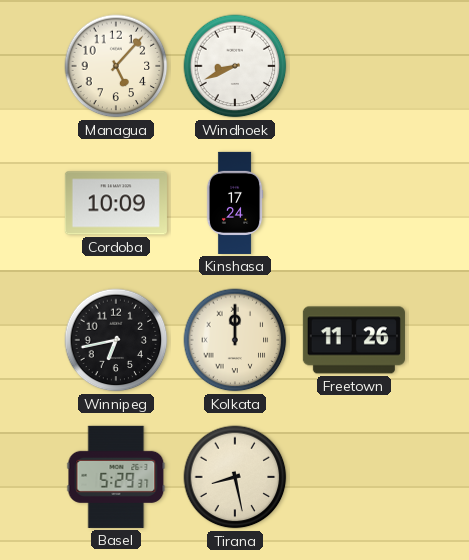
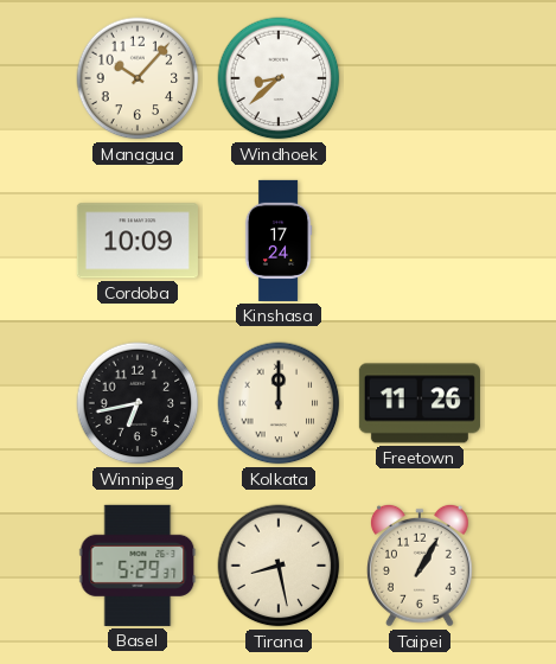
Managua: 5:07 -> 10:07 (138, 78)
Windhoek: 8:41 -> 8:38 (279, 78)
Taipei: none -> 1:05 (420, 566)
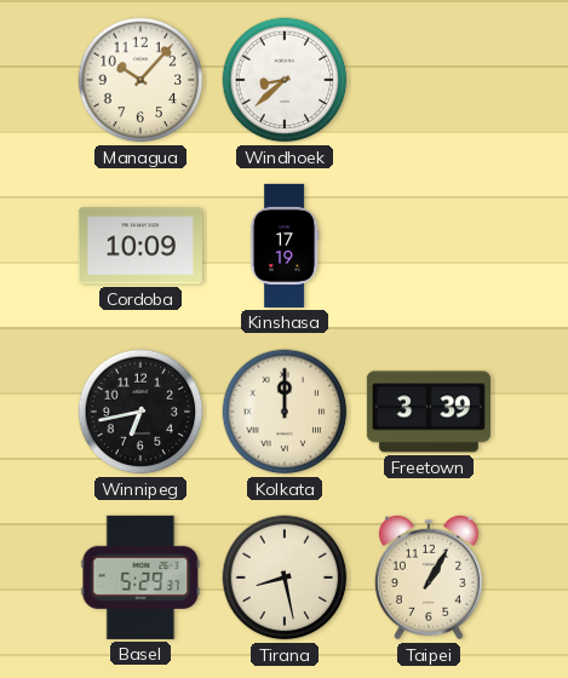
Kinshasa: 17:24 -> 17:19 (285, 246)
Freetown: 11:26 -> 3:39 (429, 412)
